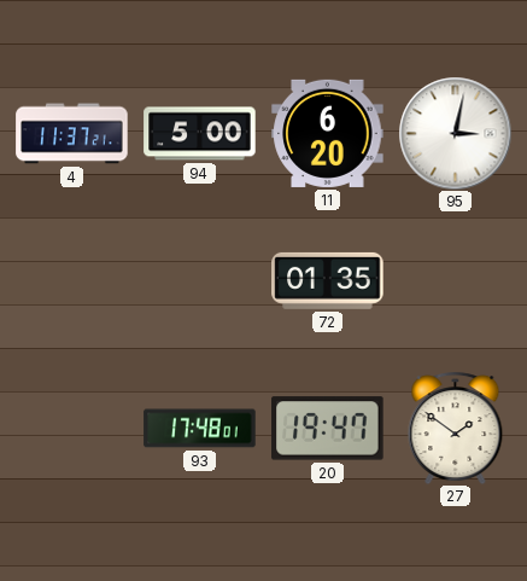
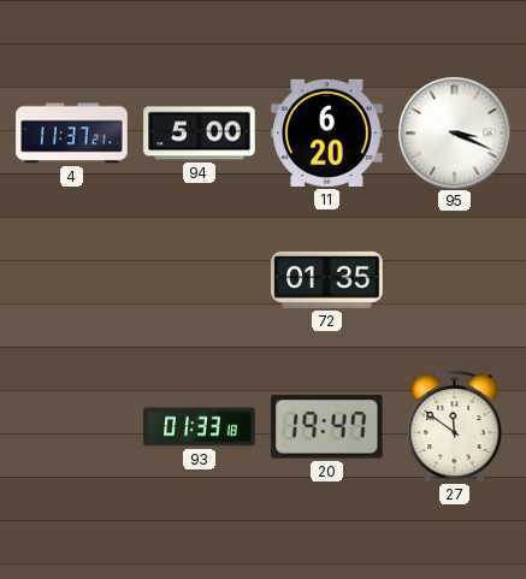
95: 3:02 -> 3:19 (454, 132)
93: 17:48 -> 01:33 (200, 427)
27: 1:51 -> 11:51 (455, 426)
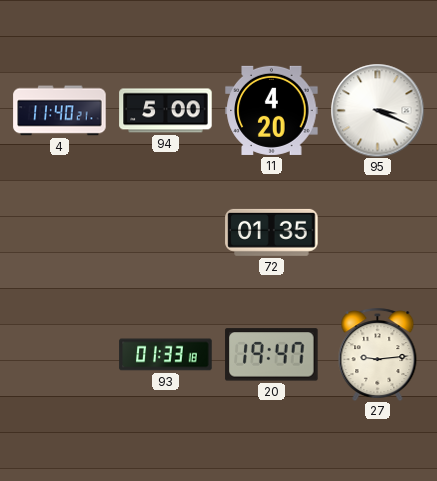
4: 11:37 -> 11:40 (60, 111)
11: 6:20 -> 4:20 (272, 110)
27: 11:51 -> 9:14 (378, 354)
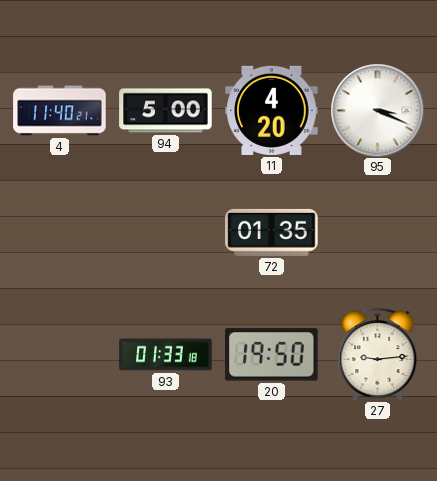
20: 19:47 -> 19:50 (272, 355)
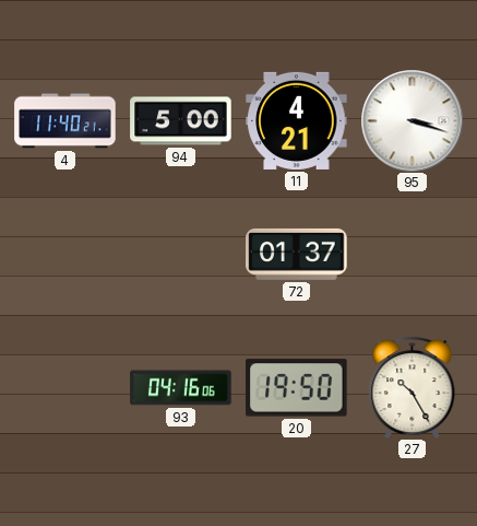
11: 4:20 -> 4:21 (297, 120)
95: 3:19 -> 3:18 (412, 120)
72: 01:35 -> 01:37 (297, 254)
93: 01:33 -> 04:16 (181, 388)
27: 9:14 -> 10:25 (413, 387)
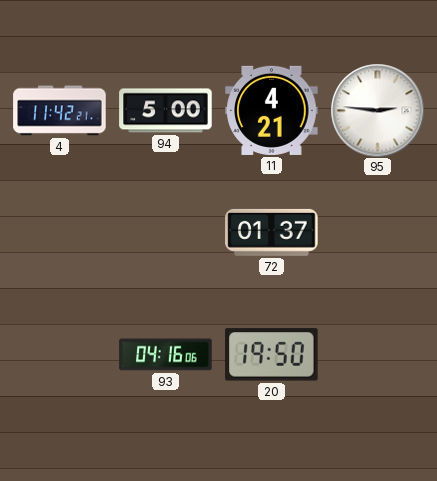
4: 11:40 -> 11:42 (60, 111)
95: 3:18 -> 2:46 (377, 110)
27: 10:25 -> none (413, 387)
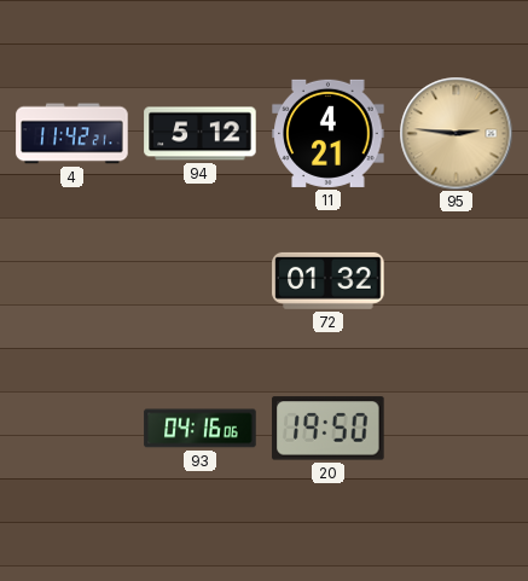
94: 5:00 -> 5:12 (201, 134)
95 dial: white -> champagne (456, 133)
72: 01:37 -> 01:32 (329, 280)
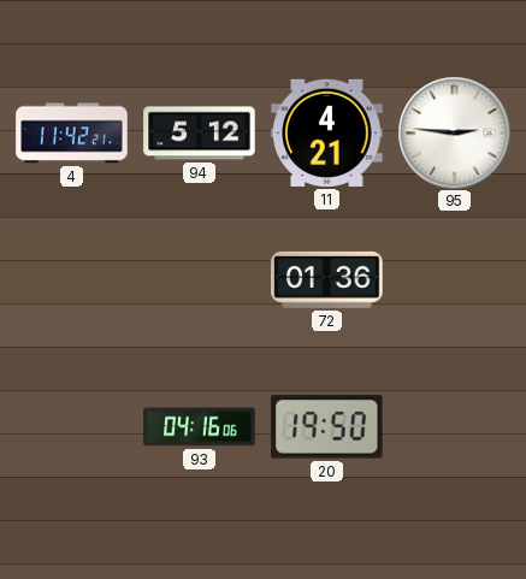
95 dial: champagne -> white (454, 132)
72: 01:32 -> 01:36 (327, 279)
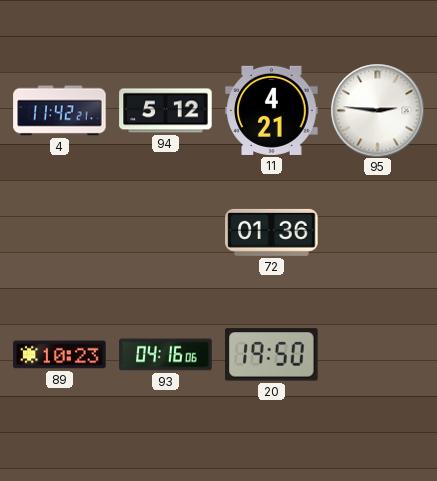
89: none -> 10:23 (60, 355)
